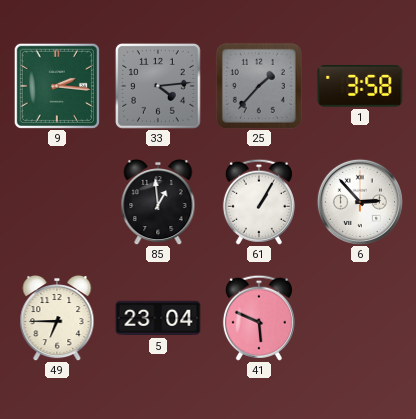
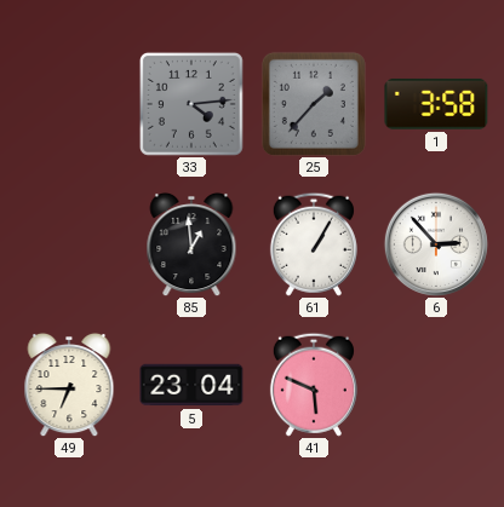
9: 2:16 -> none (57, 86)
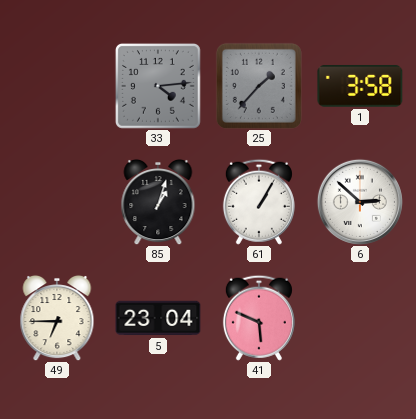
85: 12:59 -> 1:03 (158, 202)
6: 2:53 -> 2:52 (360, 202)
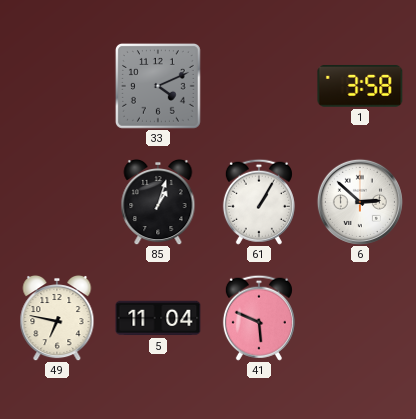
33: 4:14 -> 4:11 (158, 86)
25: 1:37 -> none (259, 86)
49: 6:45 -> 6:47 (57, 318)
5: 23:04 -> 11:04 (158, 318)
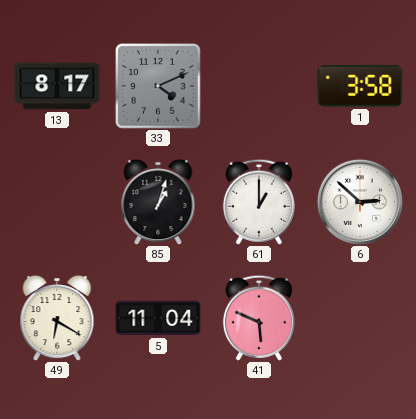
13: none -> 8:17 (57, 86)
61: 1:05 -> 1:00 (259, 202)
49: 6:47 -> 6:20 (57, 318)
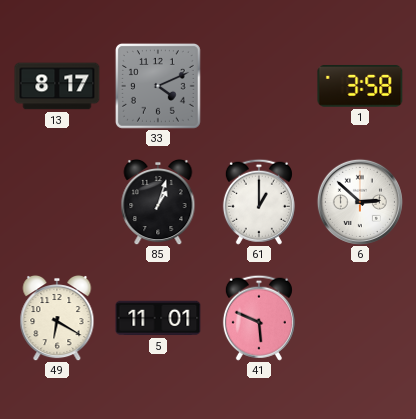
5: 11:04 -> 11:01 (158, 318)
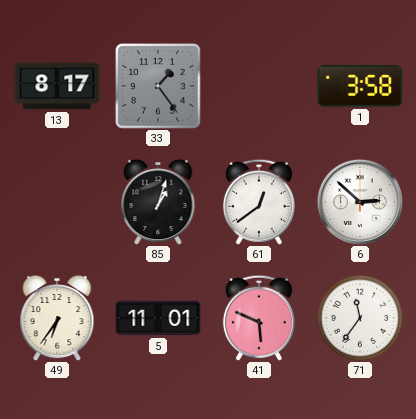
33: 4:11 -> 1:24 (158, 86)
61: 1:00 -> 12:39 (259, 202)
49: 6:20 -> 6:36 (57, 318)
71: none -> 11:36 (359, 317)
